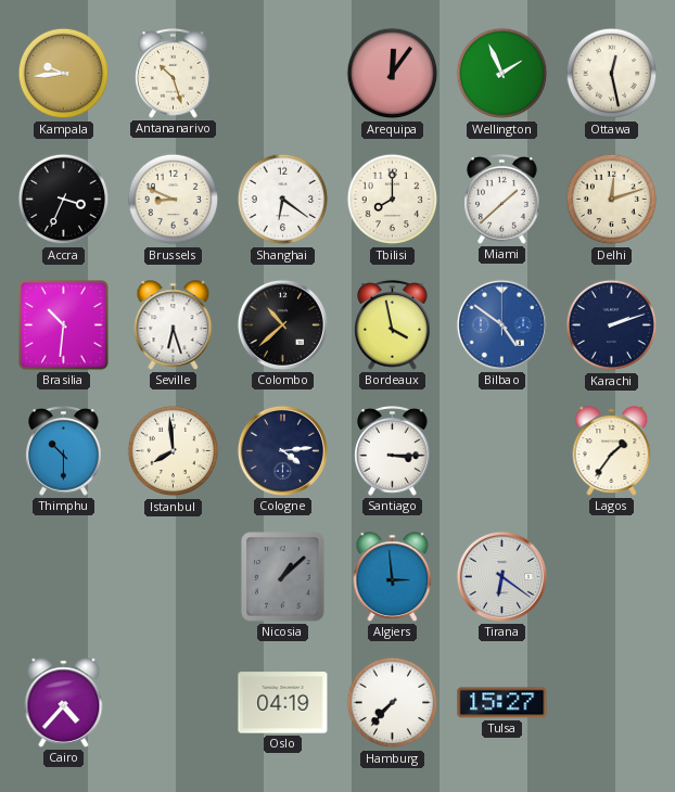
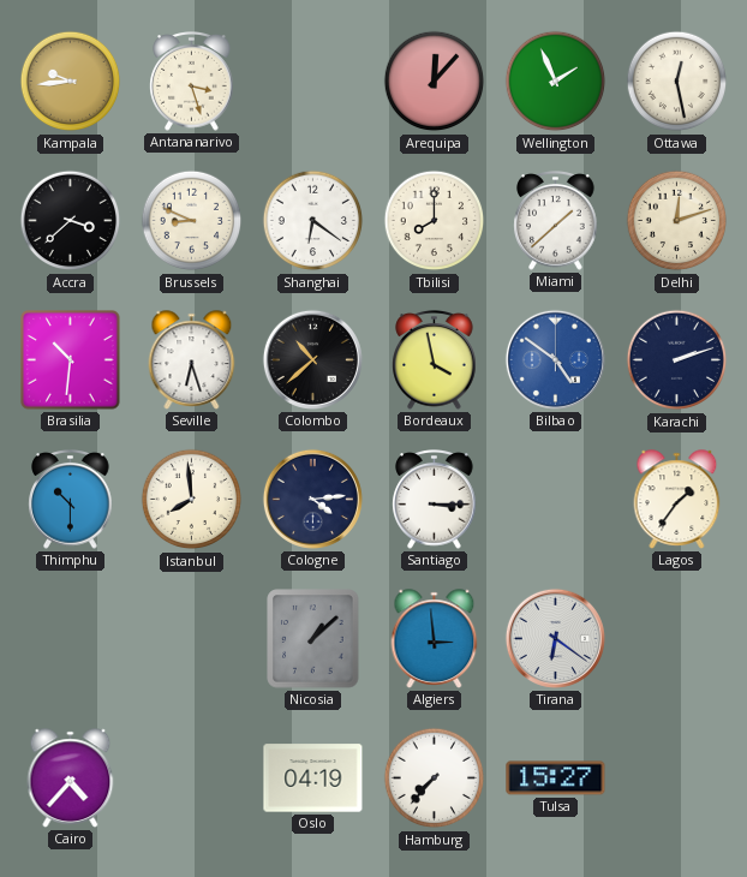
Antananarivo: 10:27 -> 3:27 (192, 82)
Arequipa: 12:06 -> 12:07 (435, 82)
Accra: 3:34 -> 3:38 (71, 221)
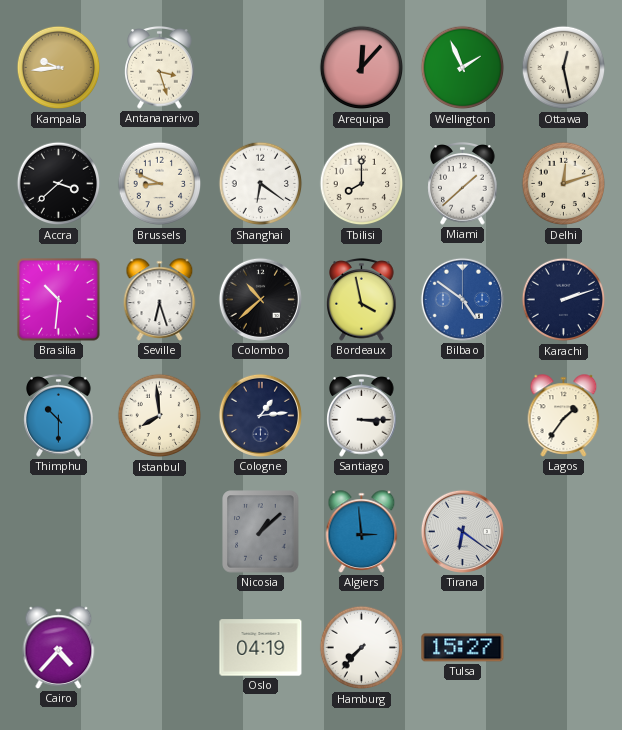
Cologne: 4:14 -> 1:14 (260, 415)
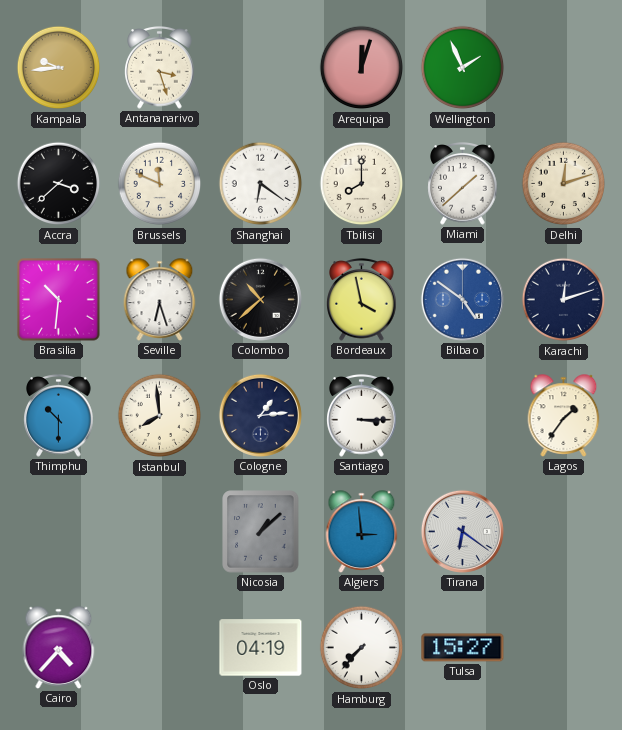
Arequipa: 12:07 -> 12:03 (362, 68)
Ottawa: 12:28 -> none (564, 68)
Brussels: 8:49 -> 11:49 (160, 184)
Karachi: 2:12 -> 12:12 (564, 300)
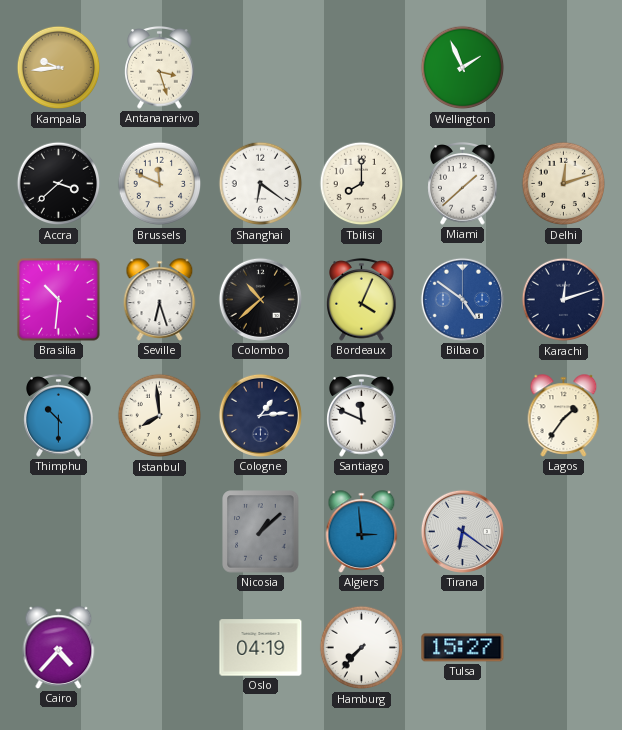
Arequipa: 12:03 -> none (362, 68)
Bordeaux: 3:58 -> 4:04 (362, 300)
Santiago: 3:15 -> 11:49 (362, 416)
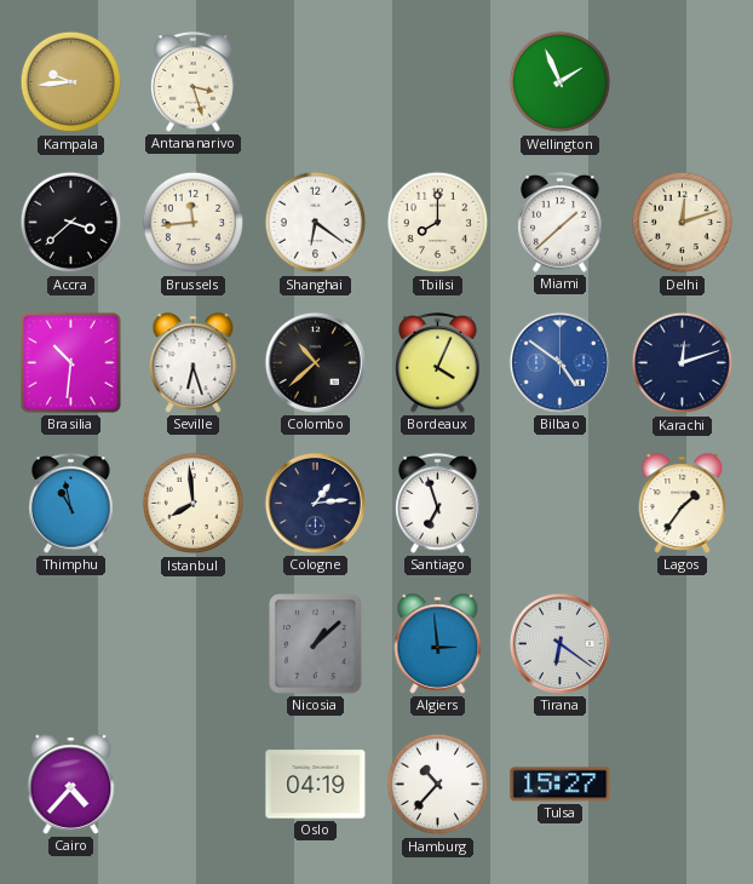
Brussels: 11:49 -> 11:44 (194, 223)
Thimphu: 10:30 -> 10:58 (71, 504)
Santiago: 11:49 -> 6:57 (438, 504)
Hamburg: 7:37 -> 10:37 (438, 785)
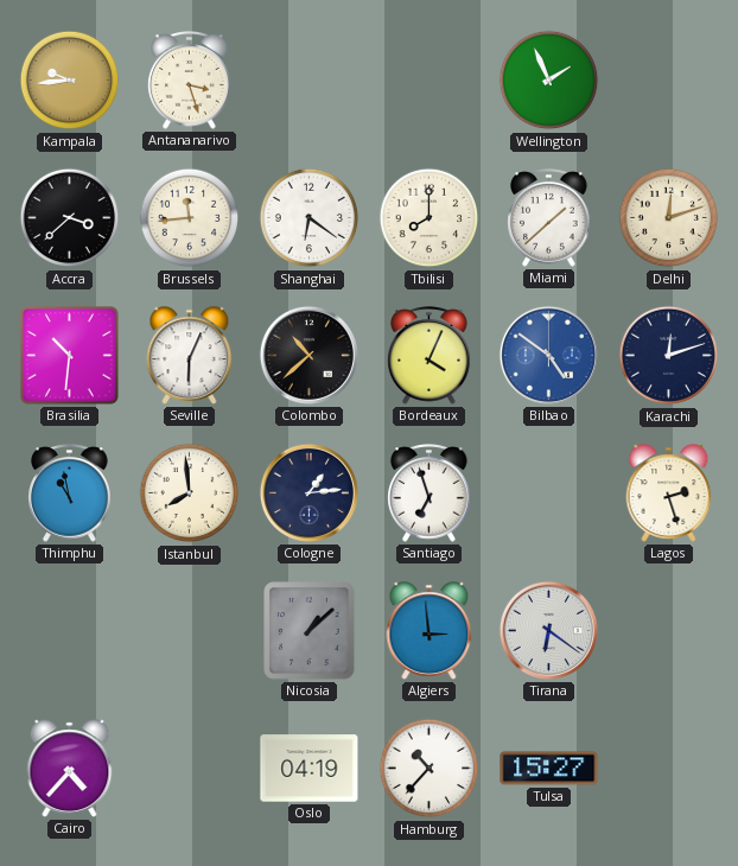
Seville: 6:27 -> 6:04 (190, 356)
Lagos: 1:36 -> 2:27 (669, 494)
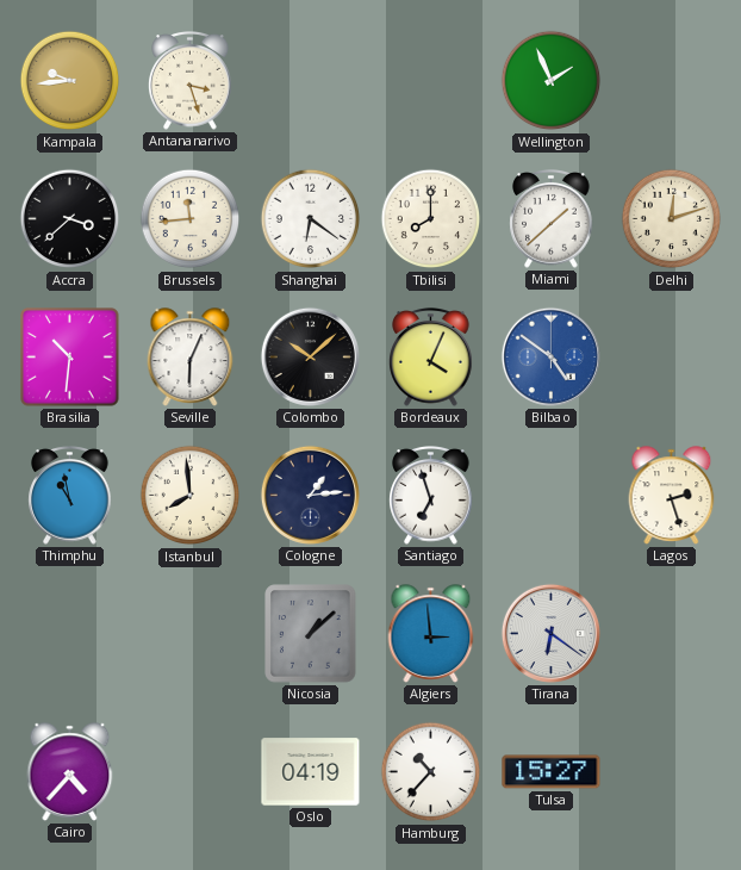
Colombo: 10:38 -> 10:08 (310, 356)
Karachi: 12:12 -> none (669, 356)
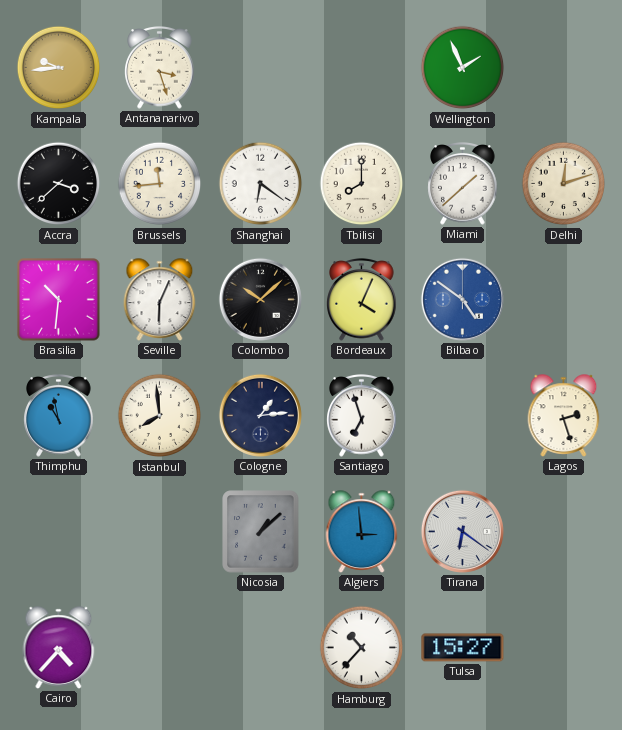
Oslo: 04:19 -> none (311, 772)
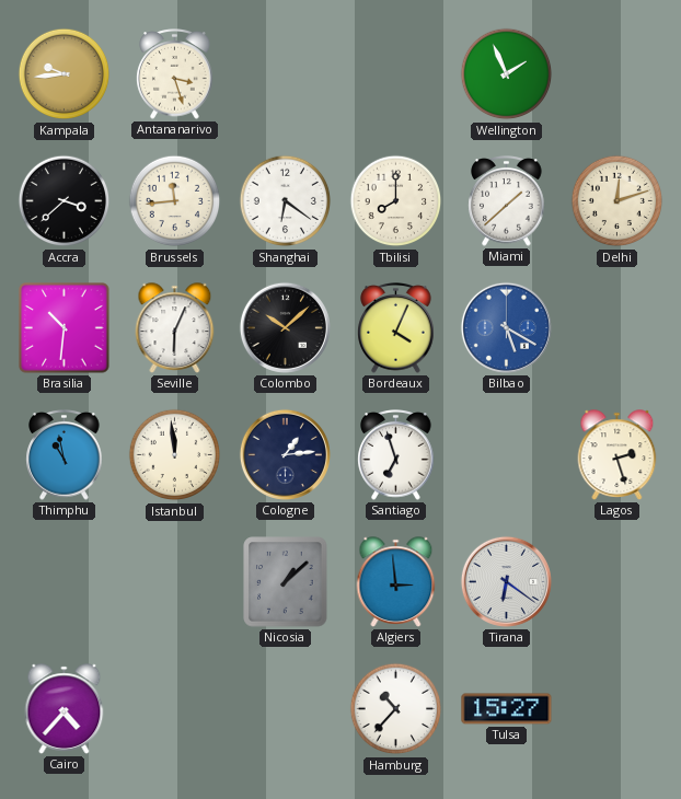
Bilbao: 4:51 -> 5:20 (506, 327)
Istanbul: 7:59 -> 11:59 (175, 455)
